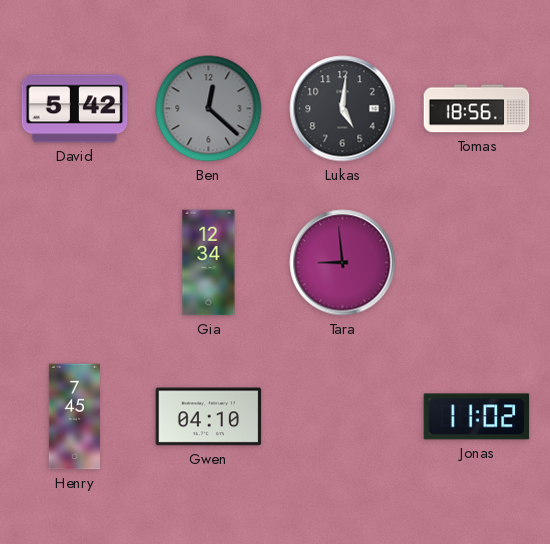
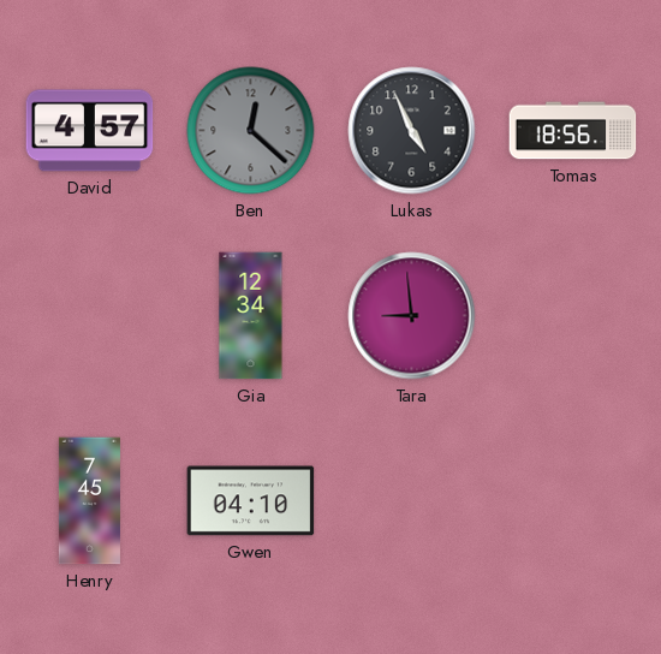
David: 5:42 -> 4:57 (90, 131)
Lukas: 5:01 -> 4:56 (412, 131)
Jonas: 11:02 -> none (477, 417)
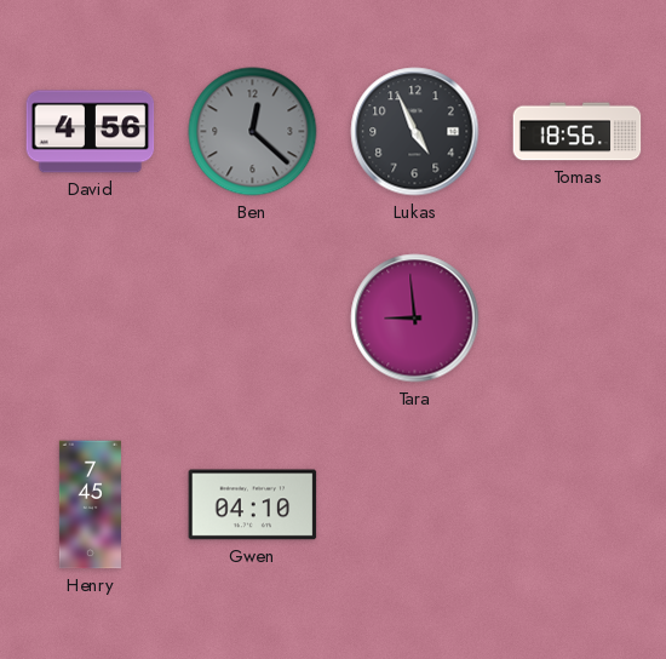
David: 4:57 -> 4:56 (91, 132)
Gia: 12:34 -> none (251, 316)
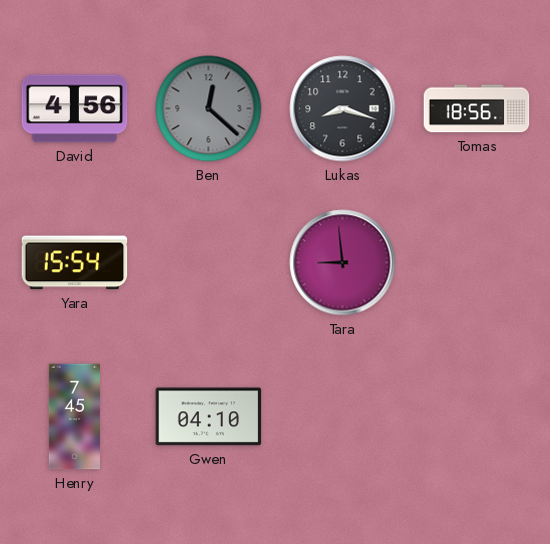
Lukas: 4:56 -> 8:18 (343, 109)
Yara: none -> 15:54 (75, 263)
